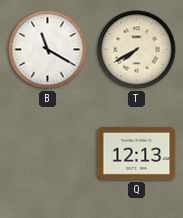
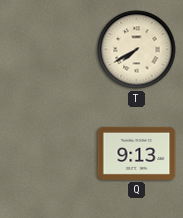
B: 11:20 -> none (48, 50)
Q: 12:13 -> 9:13 (137, 153)
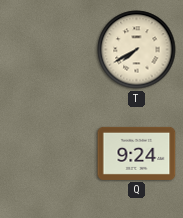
Q: 9:13 -> 9:24 (137, 153)
